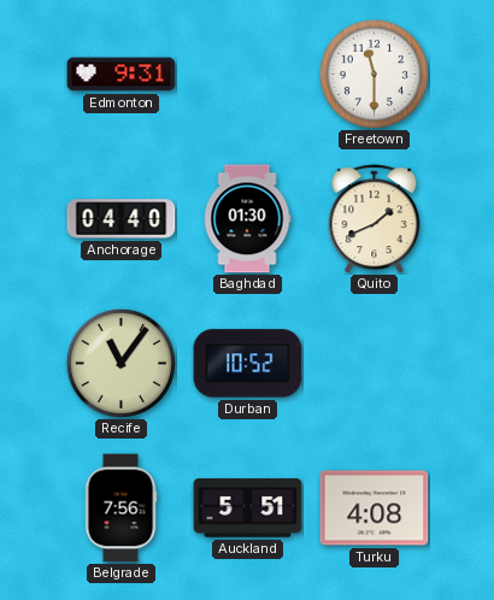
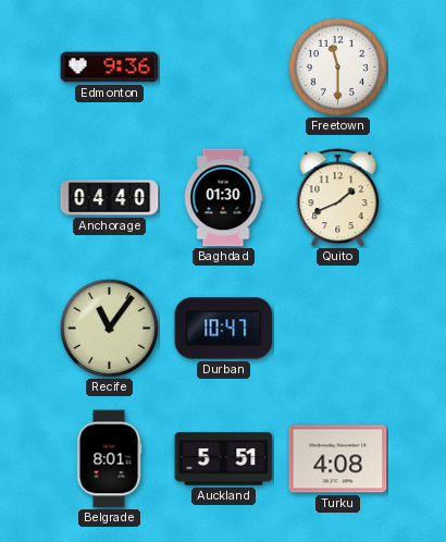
Edmonton: 9:31 -> 9:36 (110, 67)
Durban: 10:52 -> 10:47 (224, 329)
Belgrade: 7:56 -> 8:01 (109, 459)
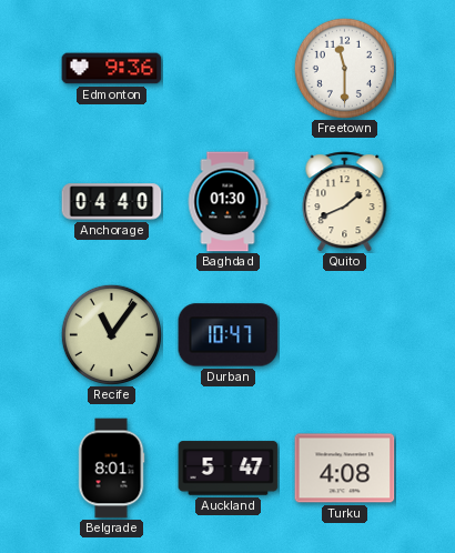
Auckland: 5:51 -> 5:47 (229, 469)
